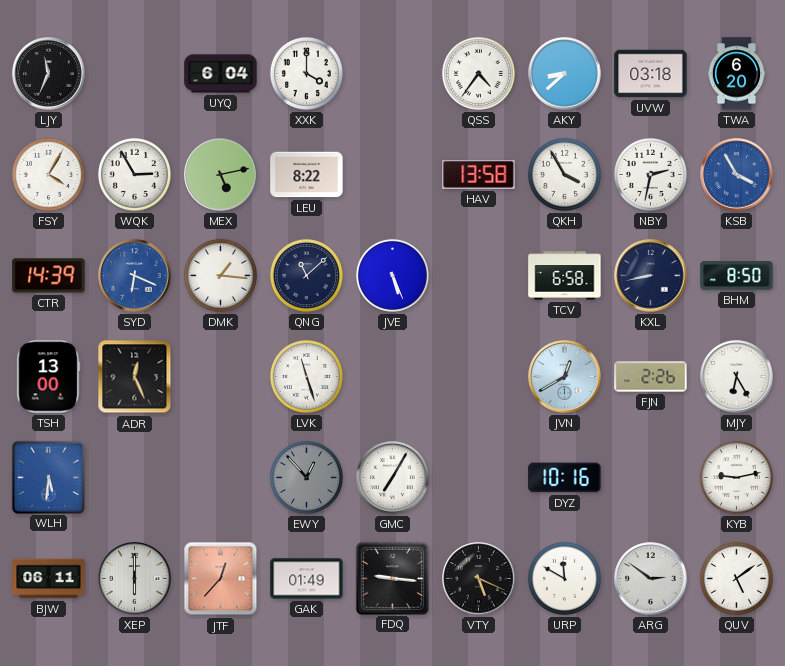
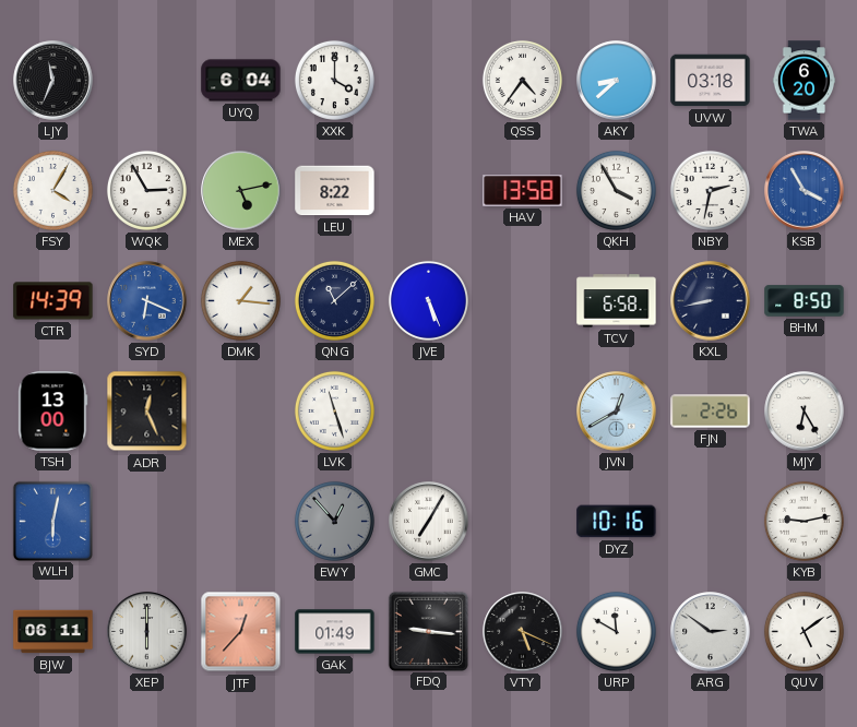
WLH: 5:31 -> 6:02 (52, 521)
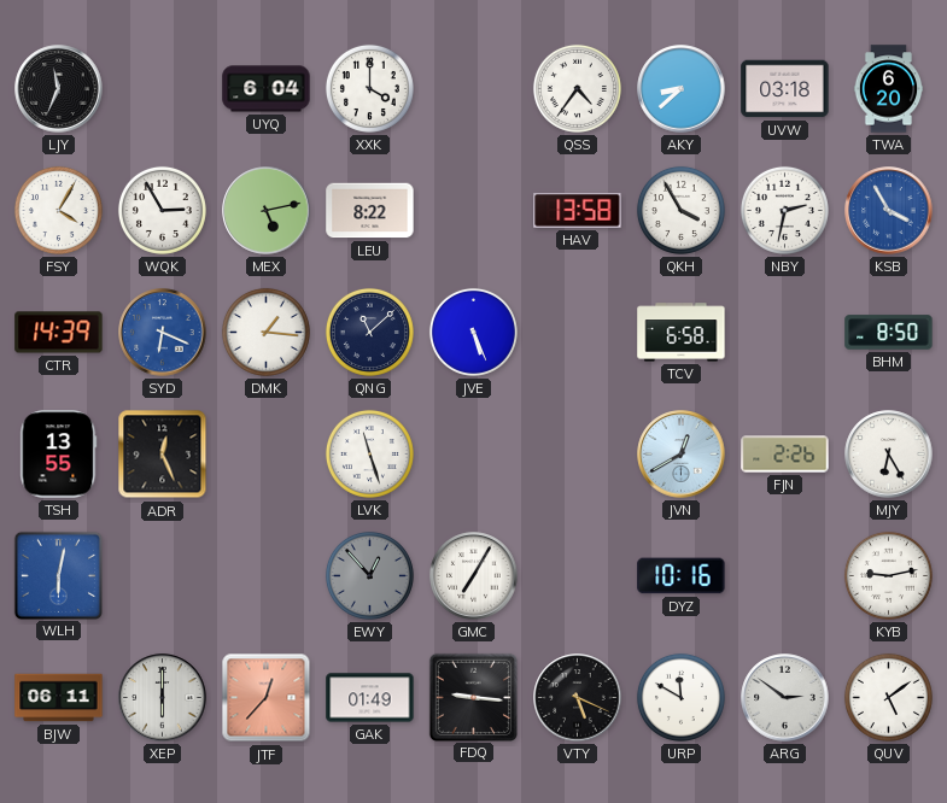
KXL: 8:43 -> none (711, 301)
TSH: 13:00 -> 13:55 (59, 455)
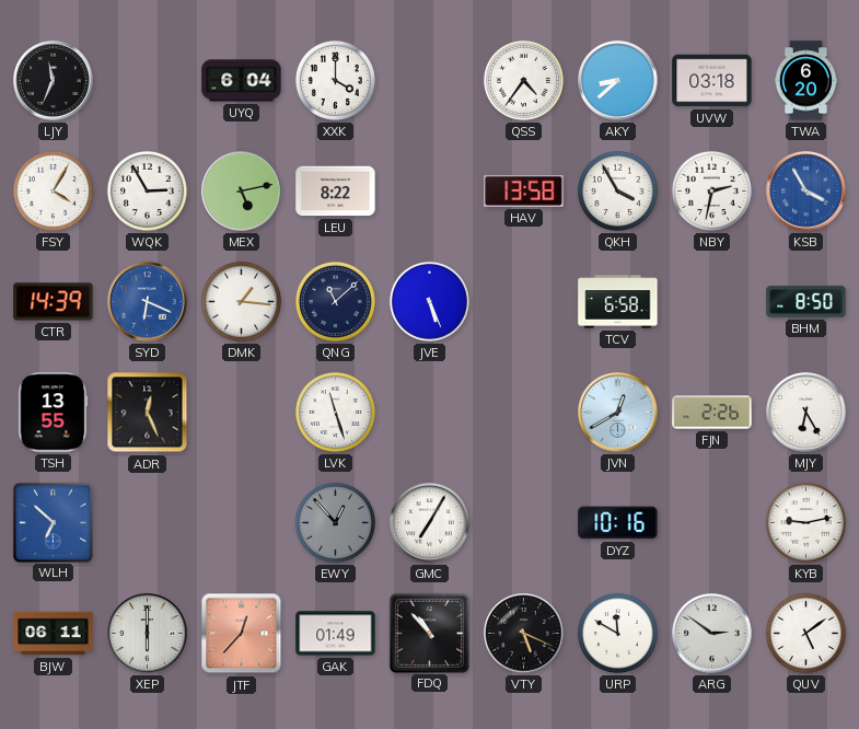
WLH: 6:02 -> 6:52 (53, 522)
FDQ: 9:16 -> 10:53 (429, 633)
